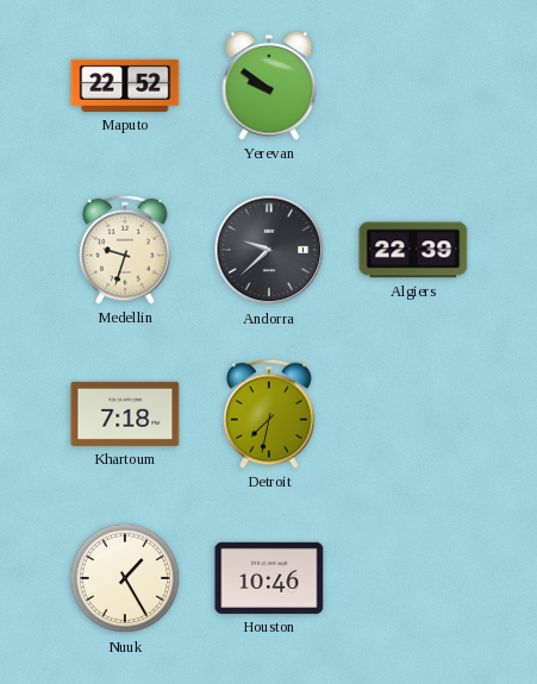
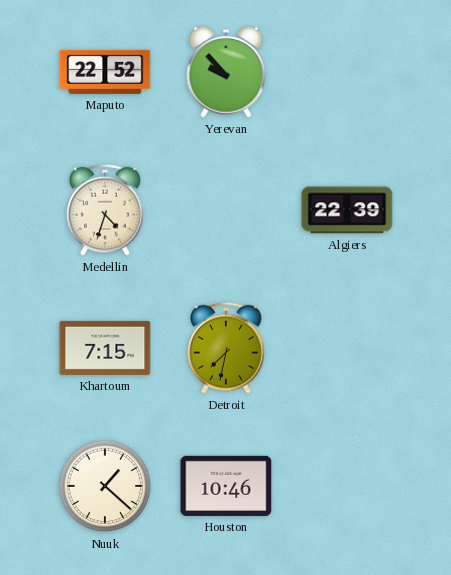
Yerevan: 9:51 -> 9:53 (226, 72)
Medellin: 9:33 -> 4:33 (105, 210)
Andorra: 9:38 -> none (269, 250)
Khartoum: 7:18 -> 7:15 (105, 348)
Nuuk: 1:25 -> 1:22 (105, 486)
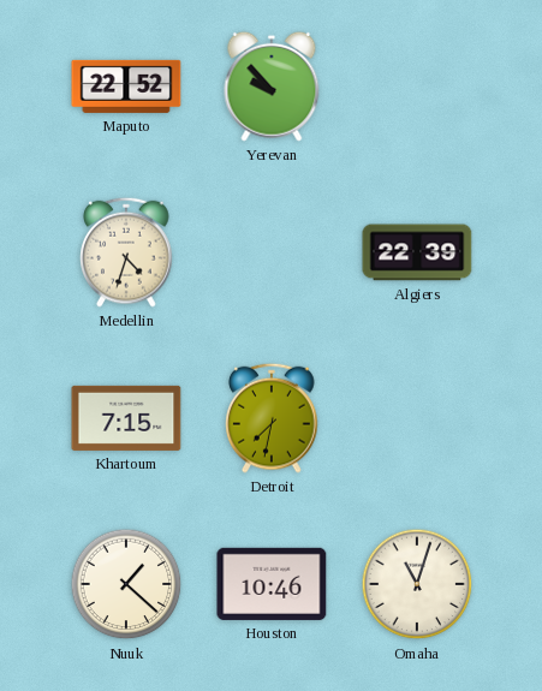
Omaha: none -> 11:03 (417, 584)
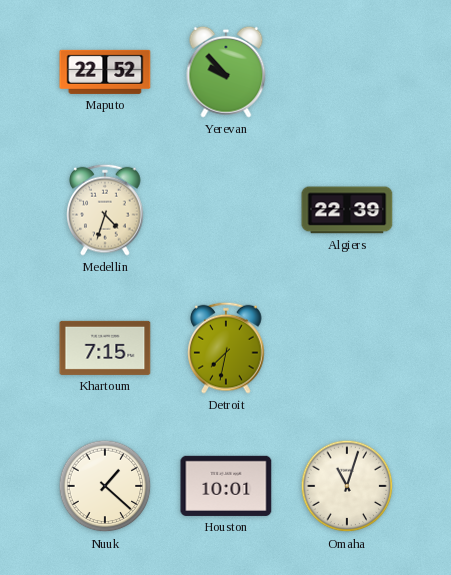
Houston: 10:46 -> 10:01 (226, 486)
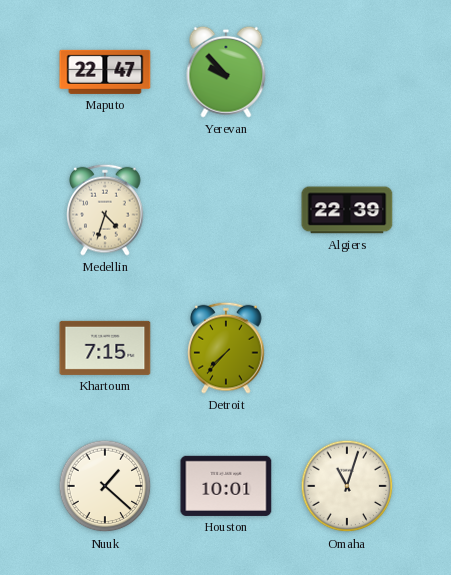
Maputo: 22:52 -> 22:47 (105, 72)
Detroit: 7:32 -> 7:37 (226, 348)
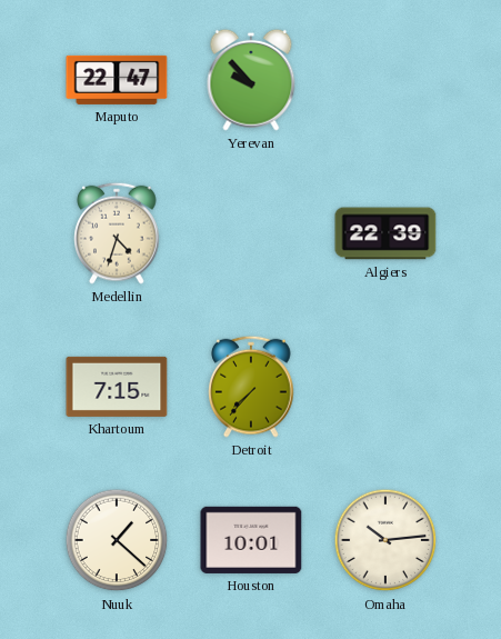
Omaha: 11:03 -> 10:14 (385, 540)
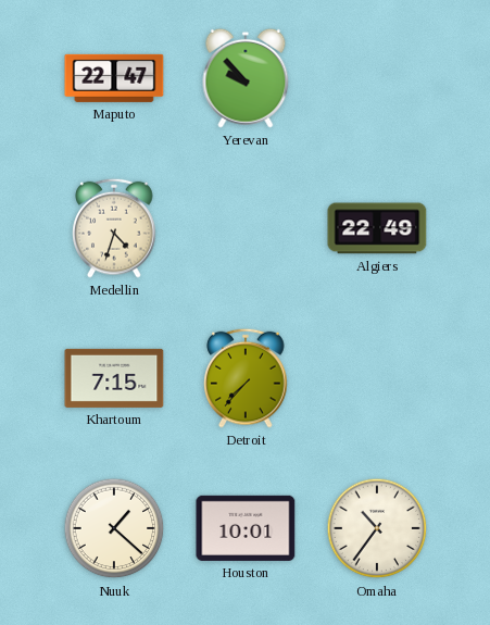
Algiers: 22:39 -> 22:49 (377, 228)
Omaha: 10:14 -> 10:36 (377, 528)
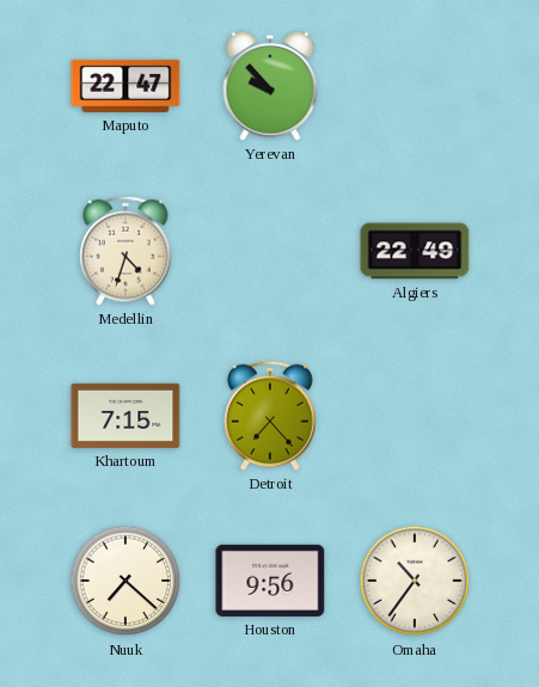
Detroit: 7:37 -> 7:23 (270, 416)
Nuuk: 1:22 -> 7:22 (125, 581)
Houston: 10:01 -> 9:56 (270, 581)
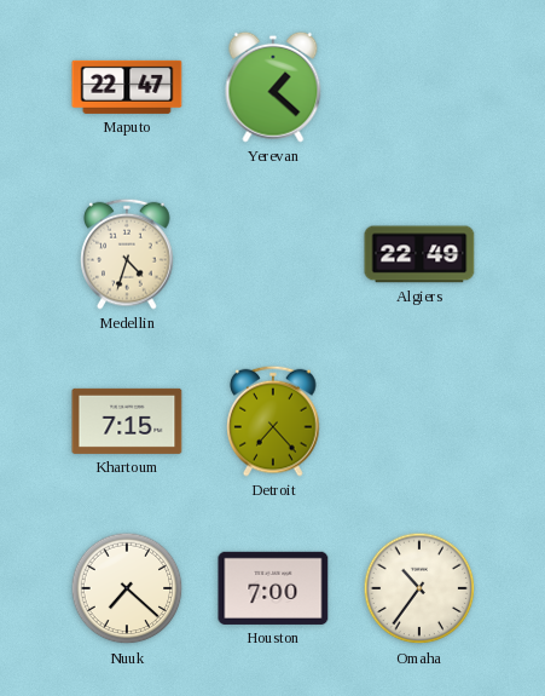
Yerevan: 9:53 -> 1:22 (273, 87)
Houston: 9:56 -> 7:00 (273, 588)
